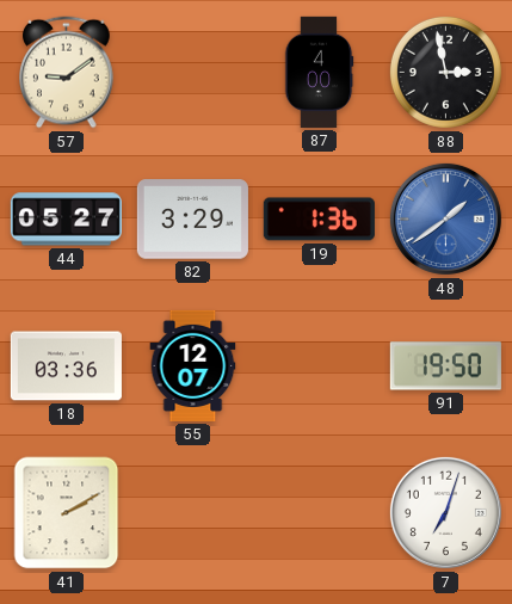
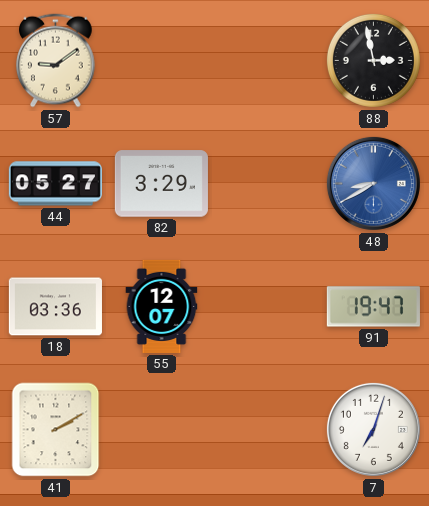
87: 4:00 -> none (319, 72)
19: 1:36 -> none (319, 220)
48: 1:39 -> 8:40 (373, 183)
91: 19:50 -> 19:47 (373, 307)
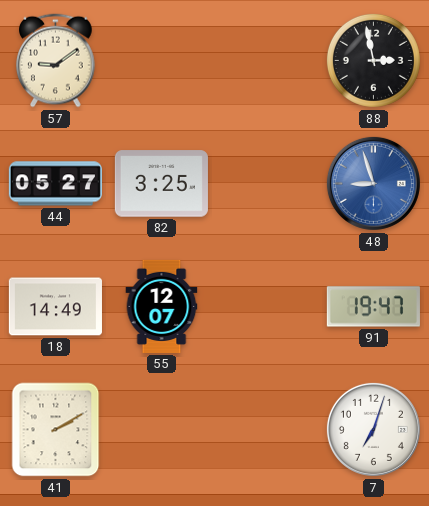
82: 3:29 -> 3:25 (161, 184)
48: 8:40 -> 8:57 (373, 183)
18: 03:36 -> 14:49 (55, 307)
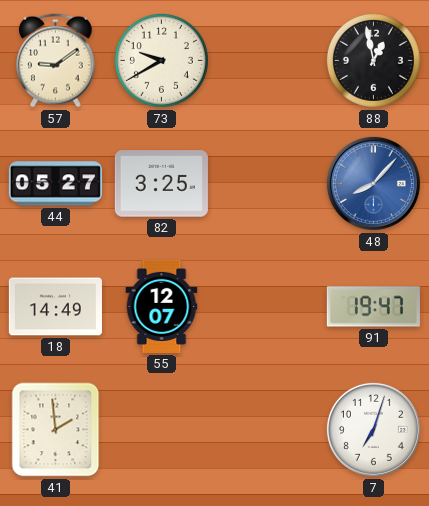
73: none -> 9:40 (161, 60)
88: 2:58 -> 12:58 (373, 60)
48: 8:57 -> 8:07 (373, 183)
41: 2:10 -> 1:59 (56, 430)
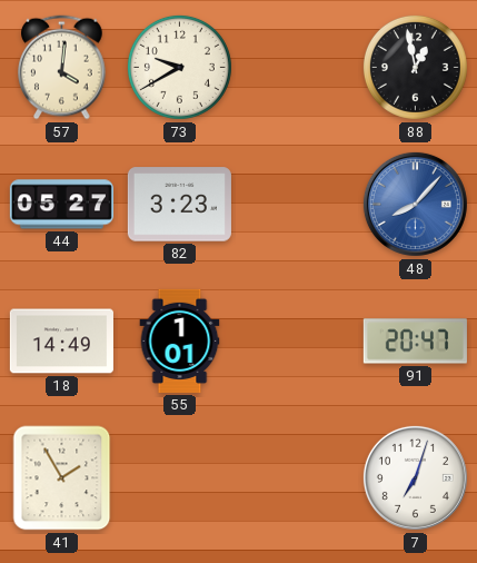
57: 9:09 -> 4:01 (62, 68)
82: 3:25 -> 3:23 (179, 205)
55: 12:07 -> 1:01 (180, 340)
91: 19:47 -> 20:47 (415, 342)
41: 1:59 -> 1:55 (62, 478)
